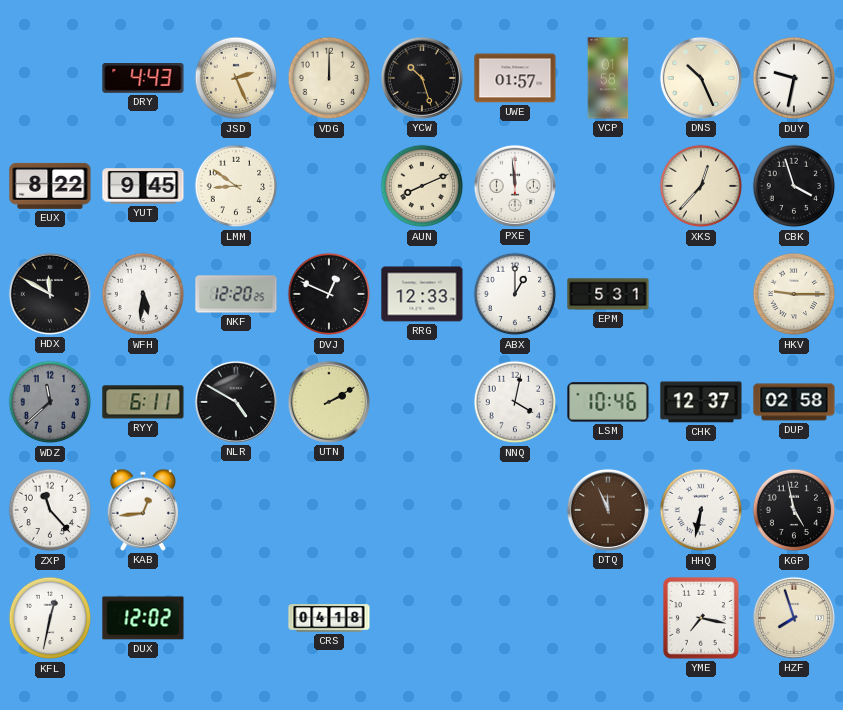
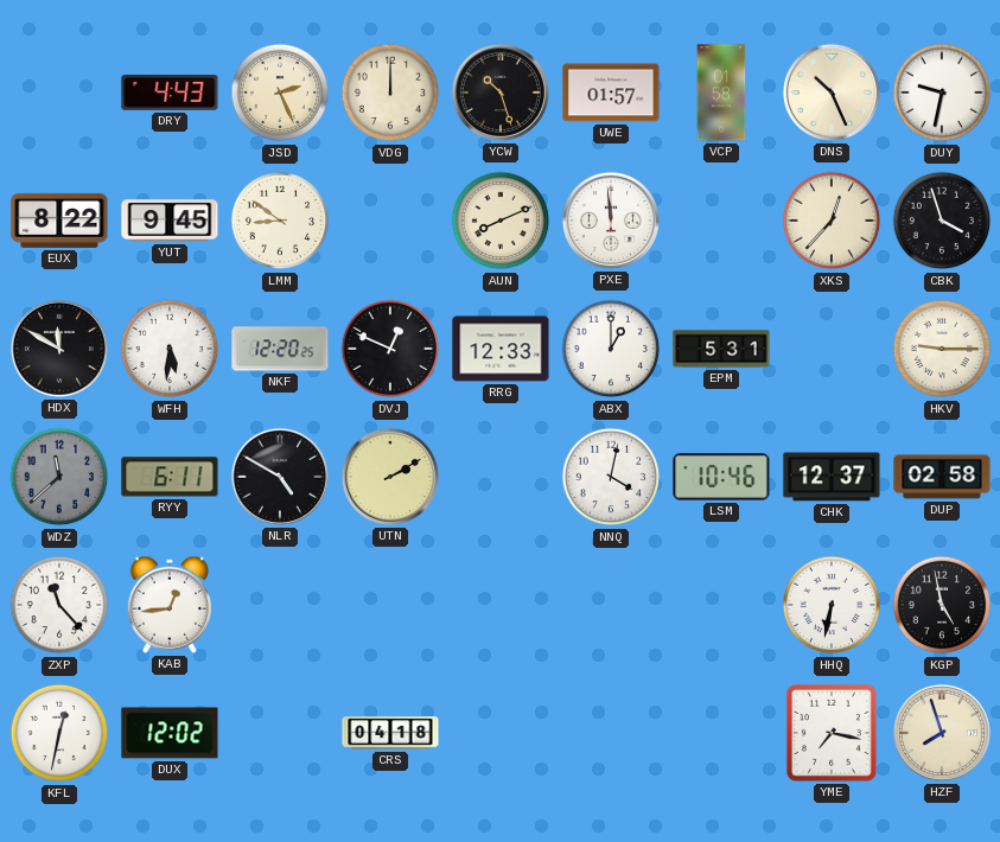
DTQ: 11:56 -> none (608, 510)
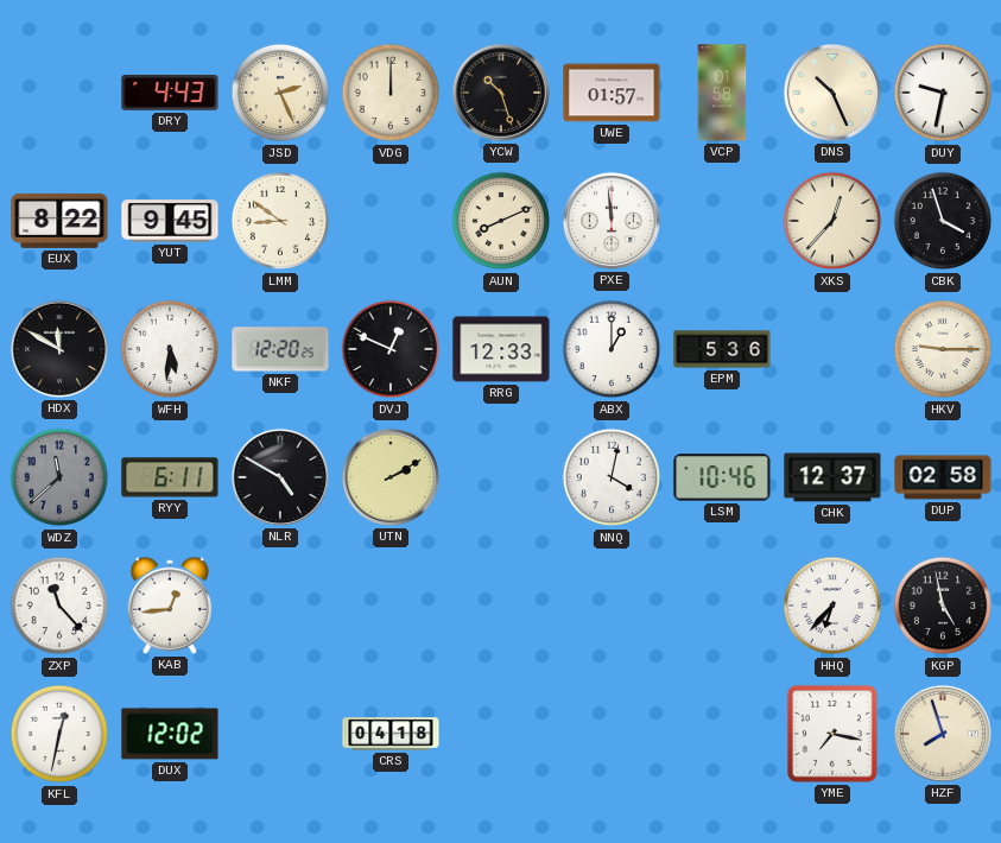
EPM: 5:31 -> 5:36 (722, 349)
HHQ: 6:32 -> 6:37 (832, 606)
